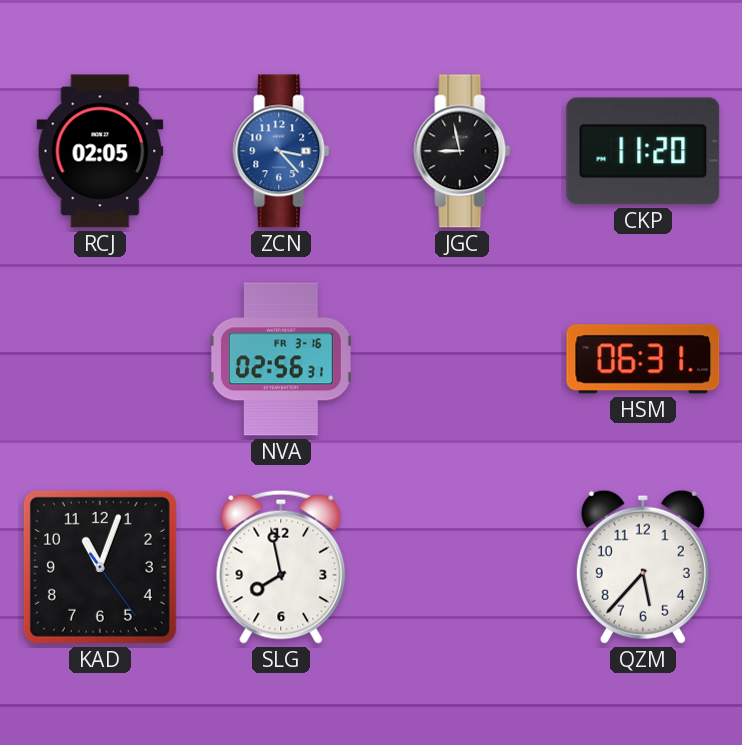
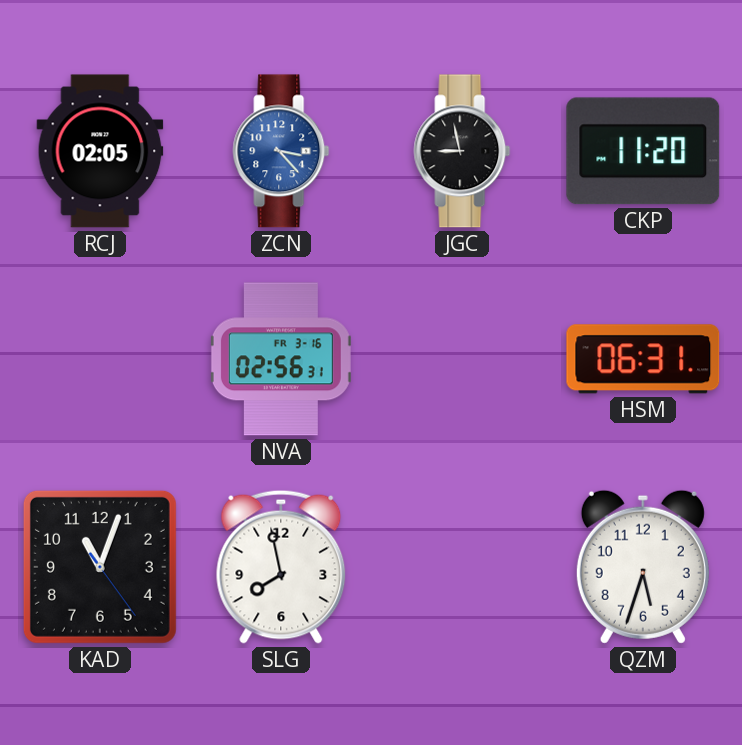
QZM: 5:37 -> 5:33 (643, 567)
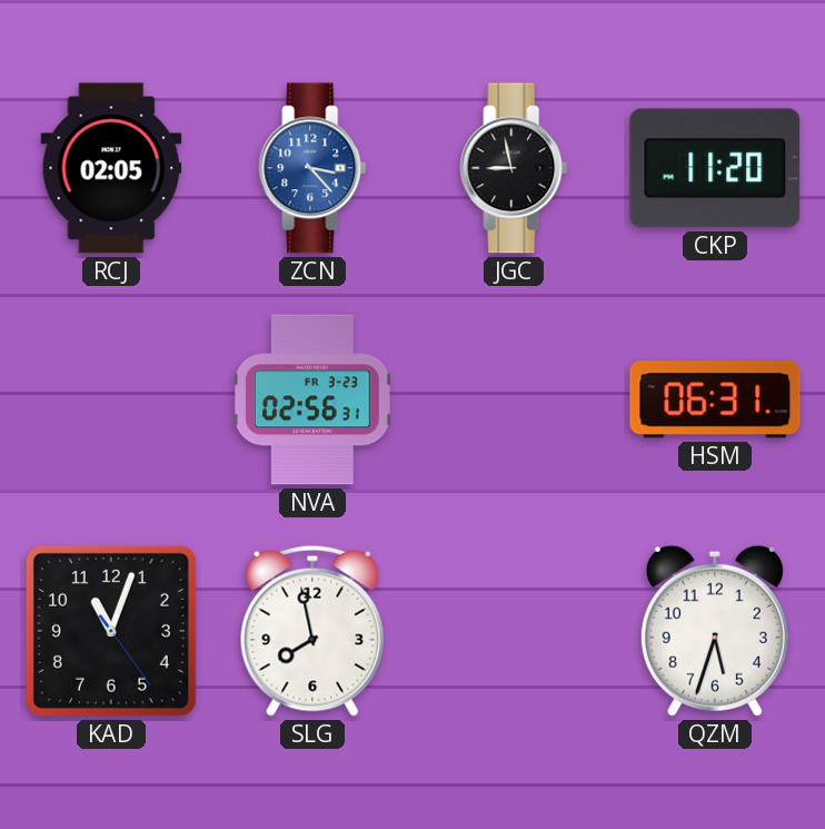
NVA date: FR 3-16 -> FR 3-23 (312, 399)
